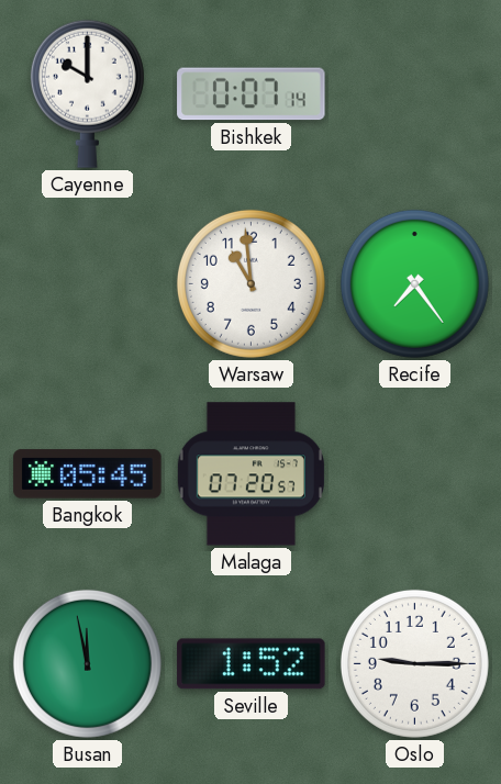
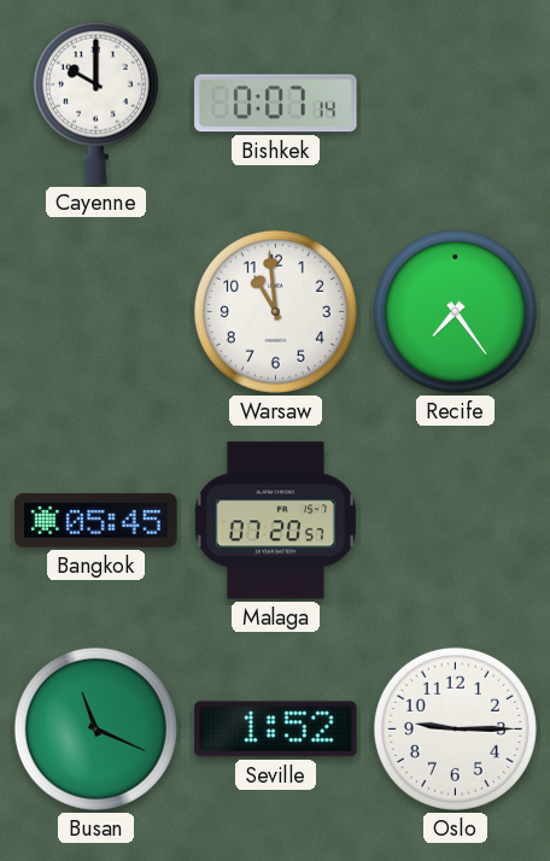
Busan: 11:58 -> 11:19 (95, 728)
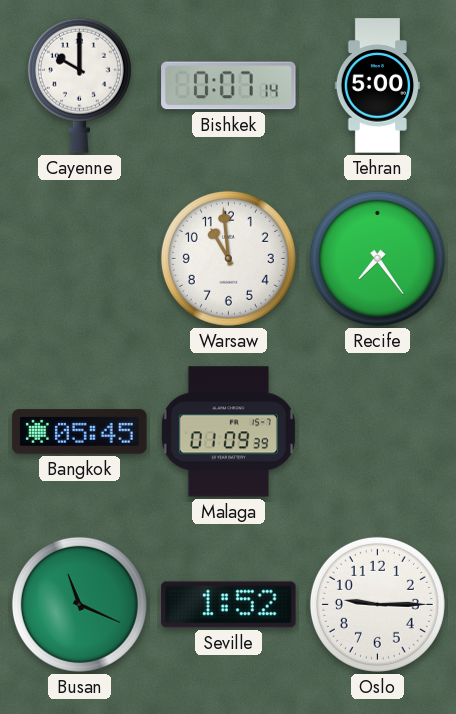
Tehran: none -> 5:00 (377, 86)
Malaga: 07:20 -> 01:09 (228, 432)
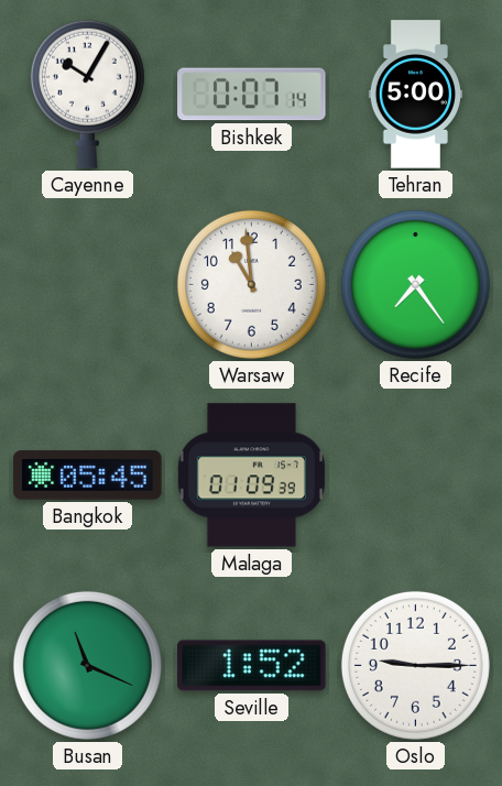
Cayenne: 10:00 -> 10:05 (87, 94)
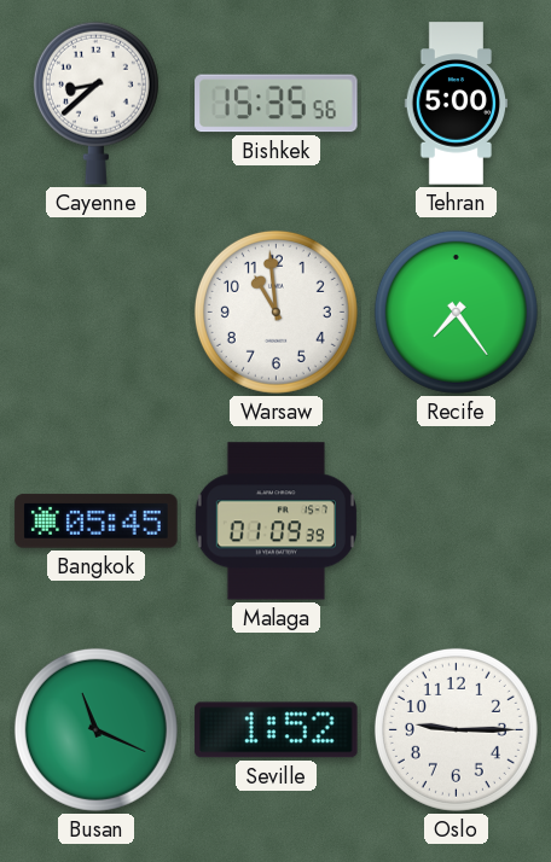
Cayenne: 10:05 -> 8:38 (95, 103)
Bishkek: 0:07 -> 15:35 (277, 104)
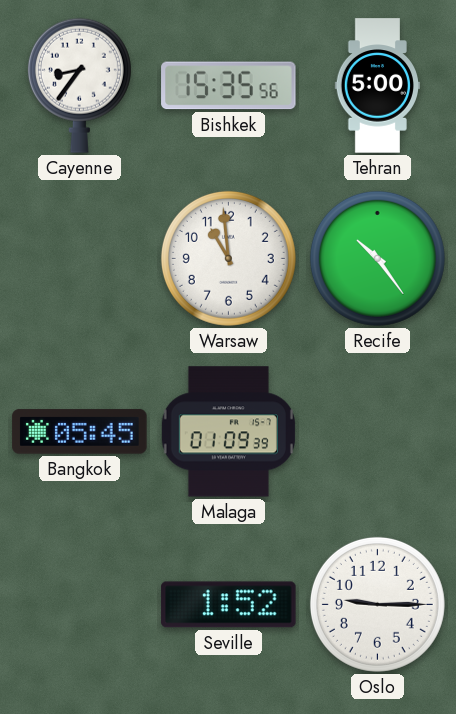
Cayenne: 8:38 -> 8:36 (79, 85)
Recife: 7:24 -> 10:24 (377, 258)
Busan: 11:19 -> none (95, 729)
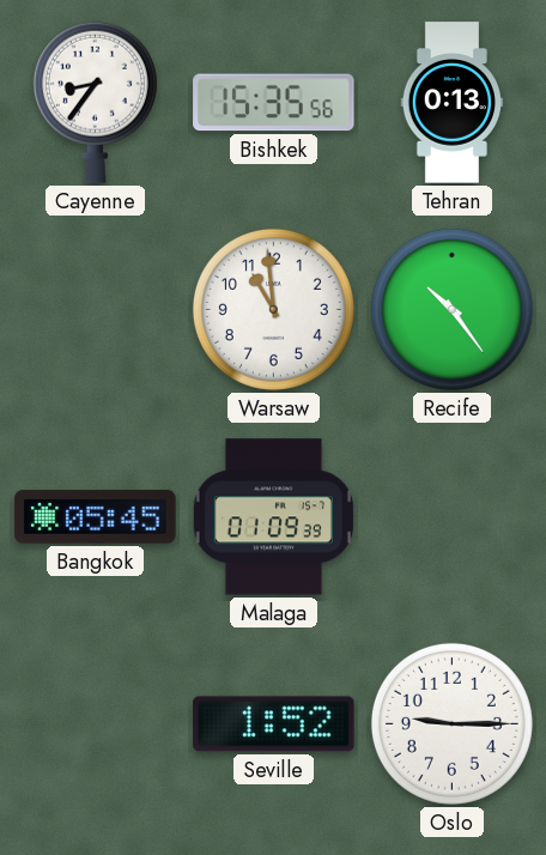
Tehran: 5:00 -> 0:13 (451, 103)
